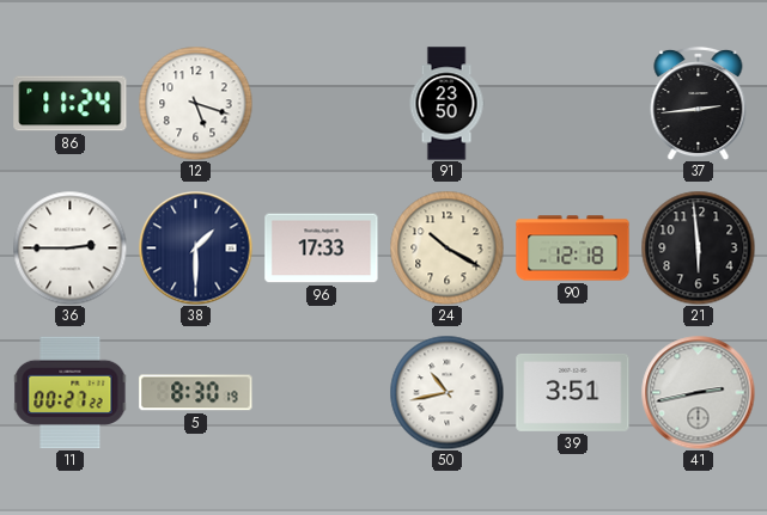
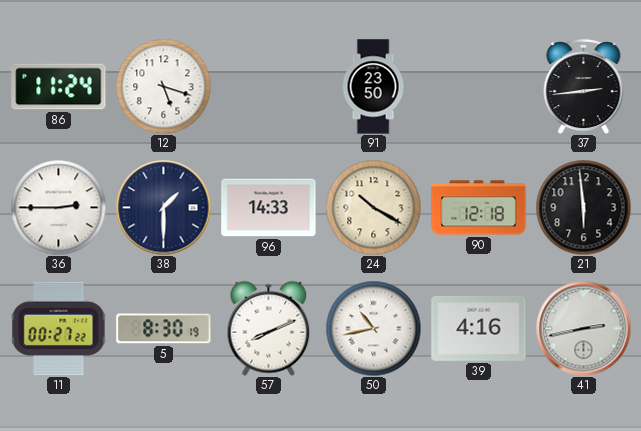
96: 17:33 -> 14:33 (269, 208)
57: none -> 8:11 (269, 328)
39: 3:51 -> 4:16 (479, 328)
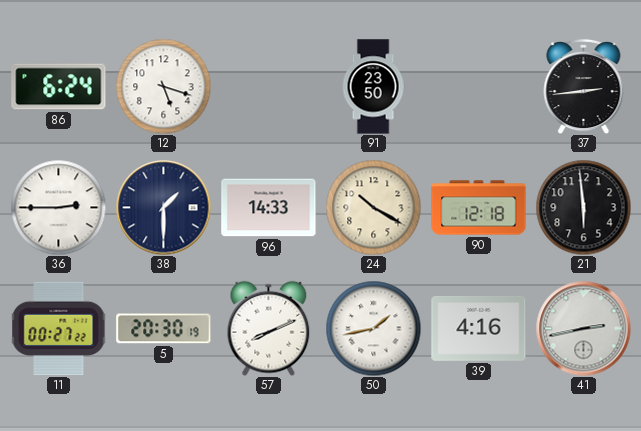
86: 11:24 -> 6:24 (59, 87)
5: 8:30 -> 20:30 (164, 329)
50: 10:43 -> 1:43 (373, 328)
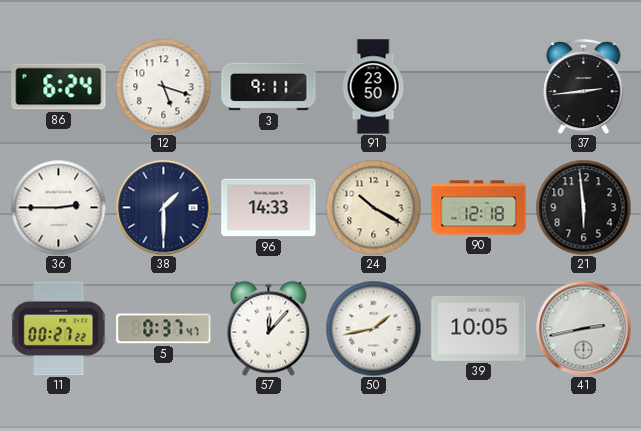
3: none -> 9:11 (269, 87)
5: 20:30 -> 0:37 (164, 329)
57: 8:11 -> 12:07 (269, 328)
39: 4:16 -> 10:05 (479, 328)
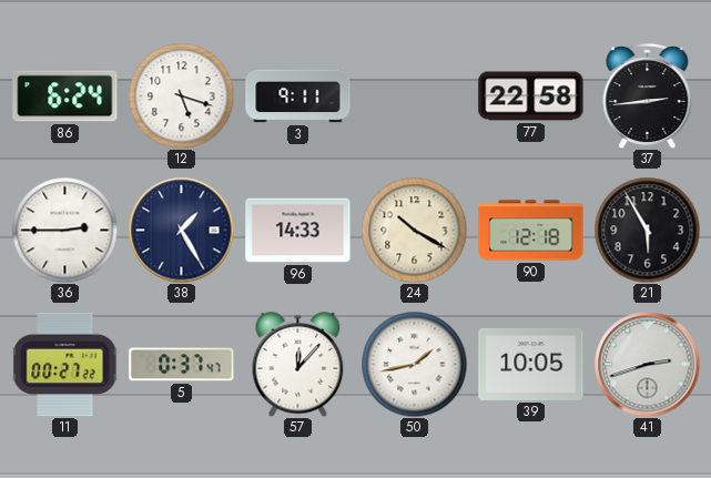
91: 23:50 -> none (373, 87)
77: none -> 22:58 (531, 96)
38: 1:30 -> 1:25 (181, 230)
21: 5:59 -> 5:55 (647, 230)
41: 2:43 -> 2:42 (647, 364)
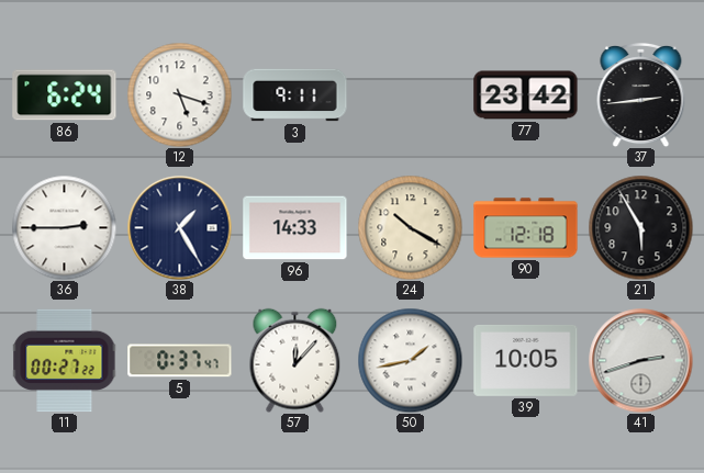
77: 22:58 -> 23:42 (526, 95)
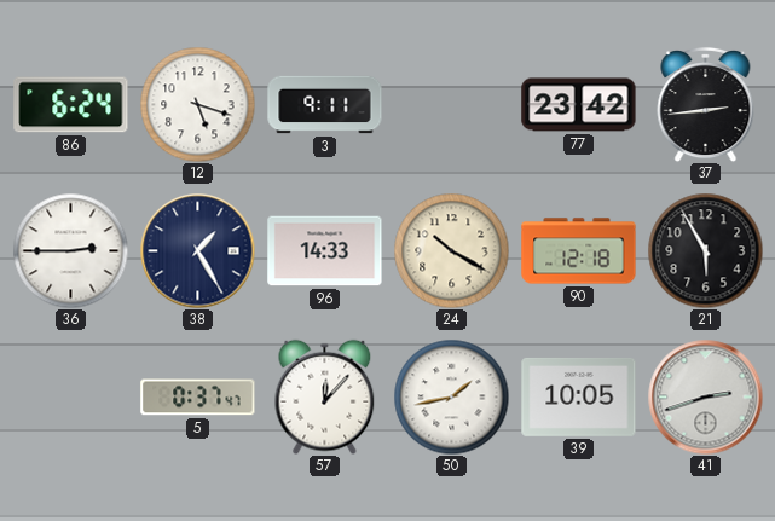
11: 00:27 -> none (64, 361)
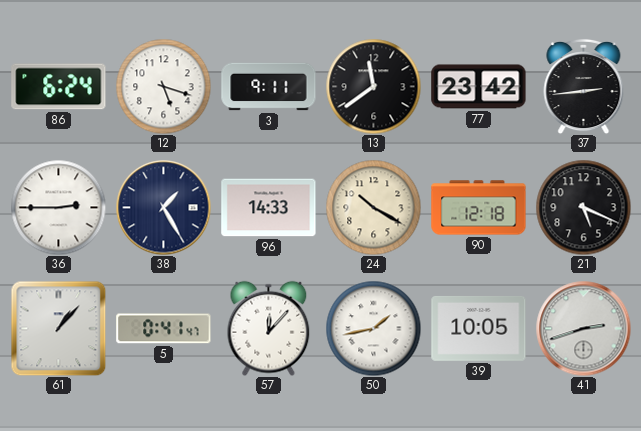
13: none -> 11:39 (373, 86)
21: 5:55 -> 5:19 (583, 207)
61: none -> 1:07 (58, 328)
5: 0:37 -> 0:41 (164, 329)
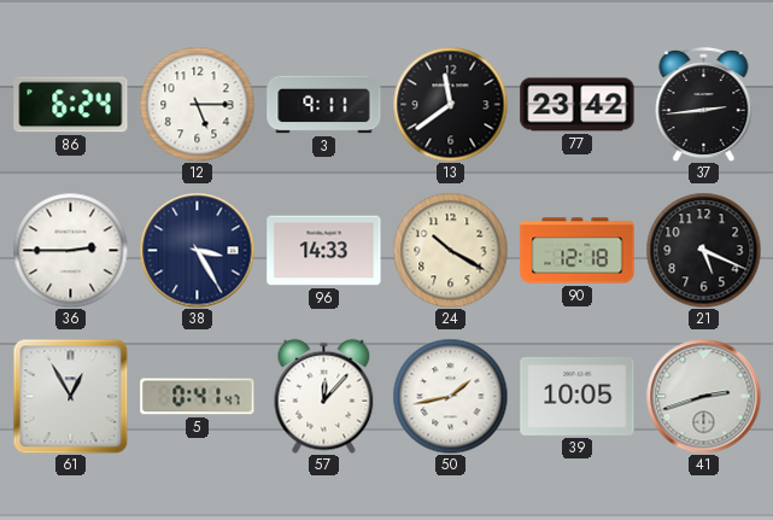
12: 5:18 -> 5:15 (197, 104)
38: 1:25 -> 3:25 (197, 250)
61: 1:07 -> 12:55 (70, 396)
